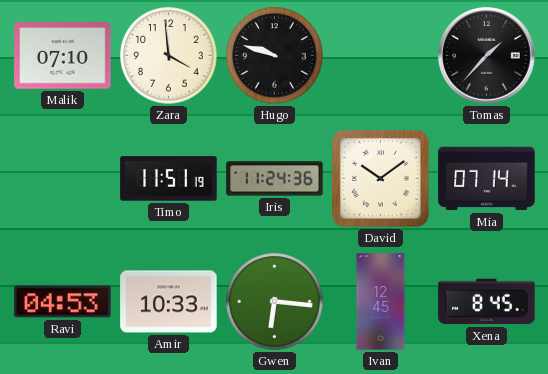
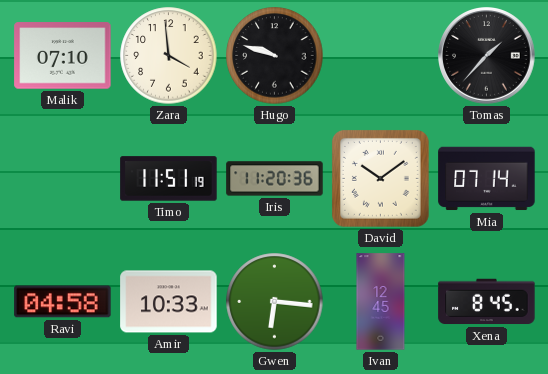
Iris: 11:24 -> 11:20 (275, 179)
Ravi: 04:53 -> 04:58 (63, 302)
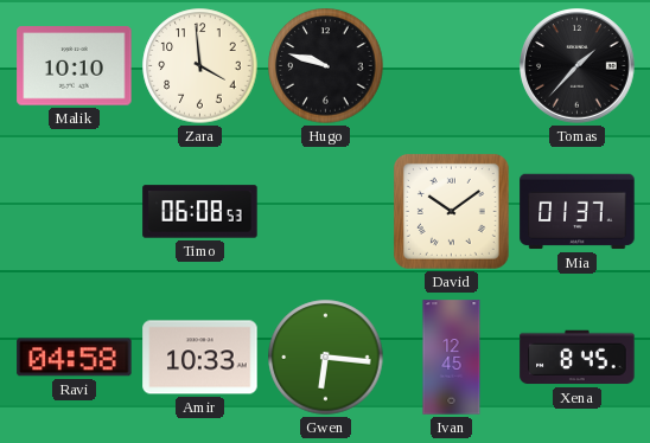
Malik: 07:10 -> 10:10 (75, 66)
Timo: 11:51 -> 06:08 (200, 212)
Iris: 11:20 -> none (275, 179)
Mia: 07:14 -> 01:37 (578, 212)
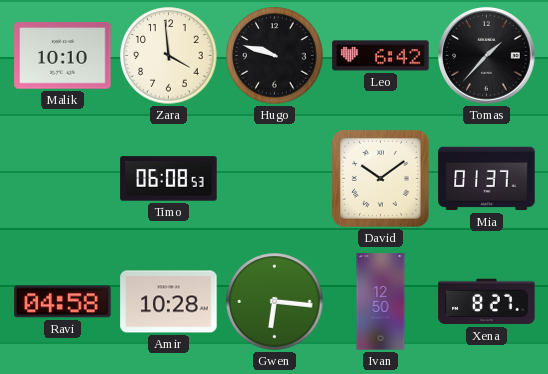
Leo: none -> 6:42 (381, 56)
Amir: 10:33 -> 10:28 (169, 302)
Ivan: 12:45 -> 12:50 (381, 302)
Xena: 8:45 -> 8:27 (487, 302)
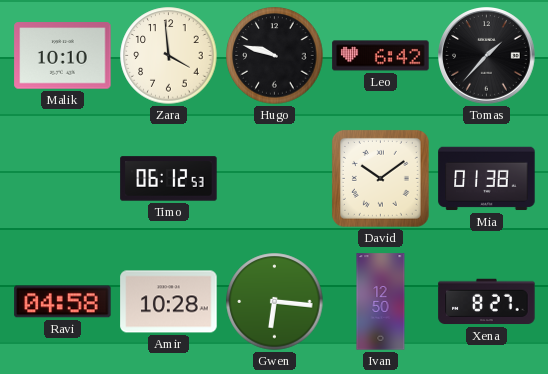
Timo: 06:08 -> 06:12 (169, 179)
Mia: 01:37 -> 01:38 (487, 179)
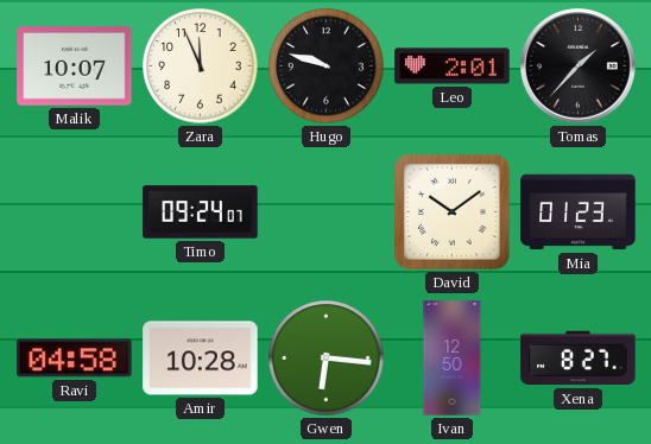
Malik: 10:10 -> 10:07 (75, 66)
Zara: 3:59 -> 11:56 (201, 66)
Leo: 6:42 -> 2:01 (453, 66)
Timo: 06:12 -> 09:24 (201, 213)
Mia: 01:38 -> 01:23 (579, 213)
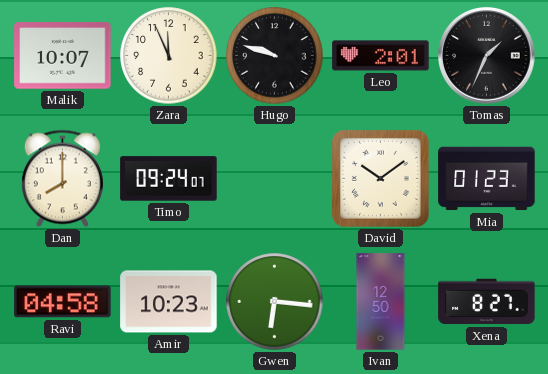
Tomas: 1:37 -> 1:34 (487, 56)
Dan: none -> 8:00 (62, 179)
Amir: 10:28 -> 10:23 (169, 302)
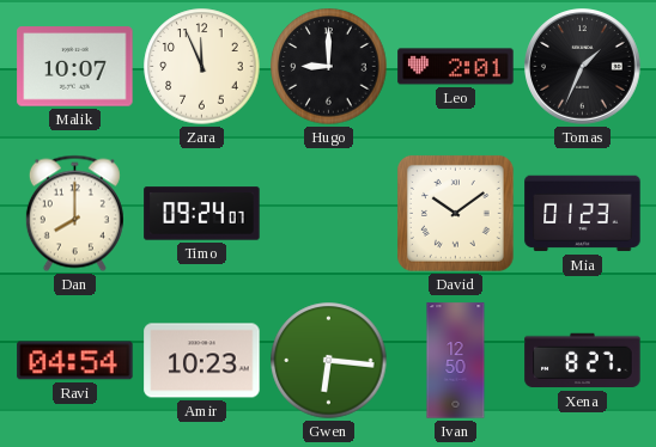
Hugo: 9:48 -> 9:00 (329, 67)
Ravi: 04:58 -> 04:54 (75, 361)
